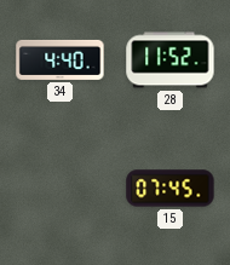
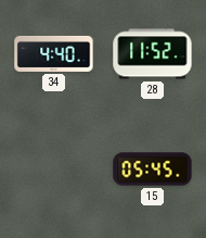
15: 07:45 -> 05:45 (153, 170)
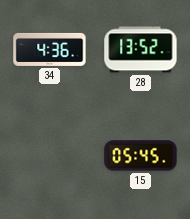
34: 4:40 -> 4:36 (50, 49)
28: 11:52 -> 13:52 (141, 50)
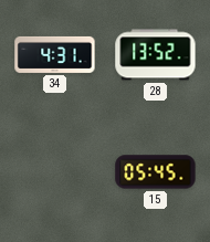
34: 4:36 -> 4:31 (55, 54)
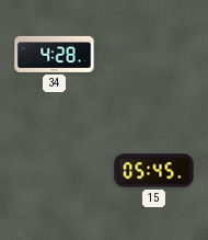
34: 4:31 -> 4:28 (55, 54)
28: 13:52 -> none (156, 55)
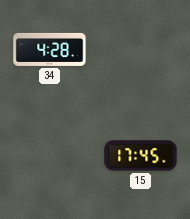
15: 05:45 -> 17:45 (141, 156)
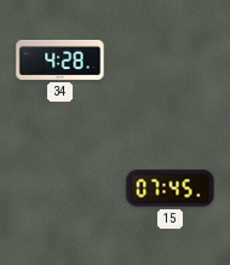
15: 17:45 -> 07:45 (171, 189)
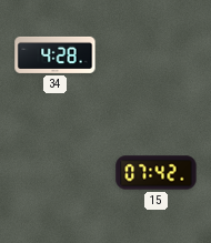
15: 07:45 -> 07:42 (157, 173)
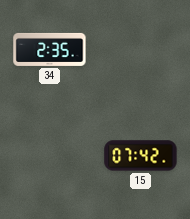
34: 4:28 -> 2:35 (50, 49)
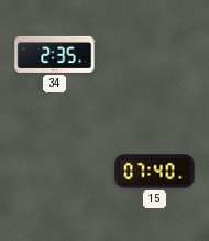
15: 07:42 -> 07:40 (155, 172)
